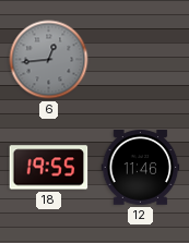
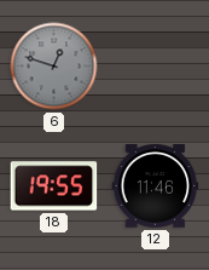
6: 12:44 -> 12:48 (54, 67)
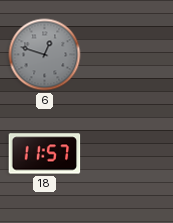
18: 19:55 -> 11:57 (45, 154)
12: 11:46 -> none (156, 186)
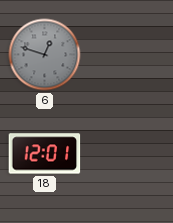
18: 11:57 -> 12:01 (45, 154)
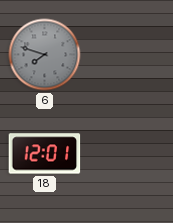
6: 12:48 -> 7:48 (45, 55)
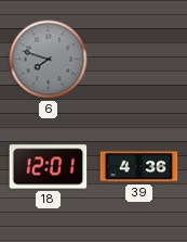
39: none -> 4:36 (139, 167)
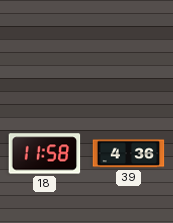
6: 7:48 -> none (49, 60)
18: 12:01 -> 11:58 (45, 154)
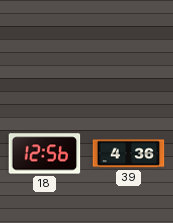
18: 11:58 -> 12:56 (45, 154)
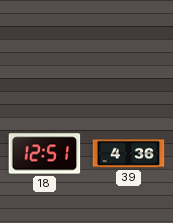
18: 12:56 -> 12:51 (45, 154)
